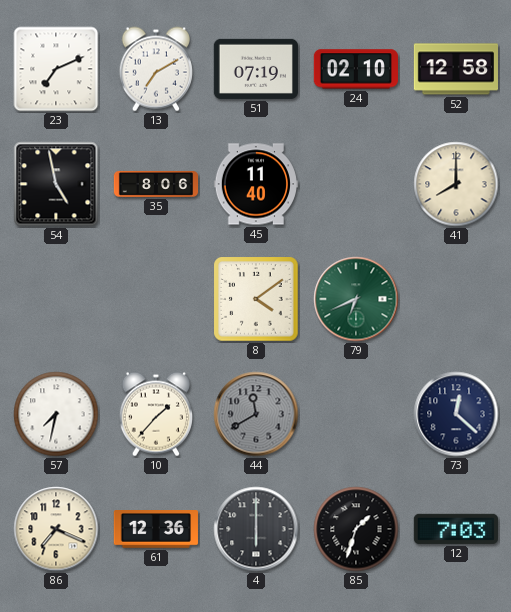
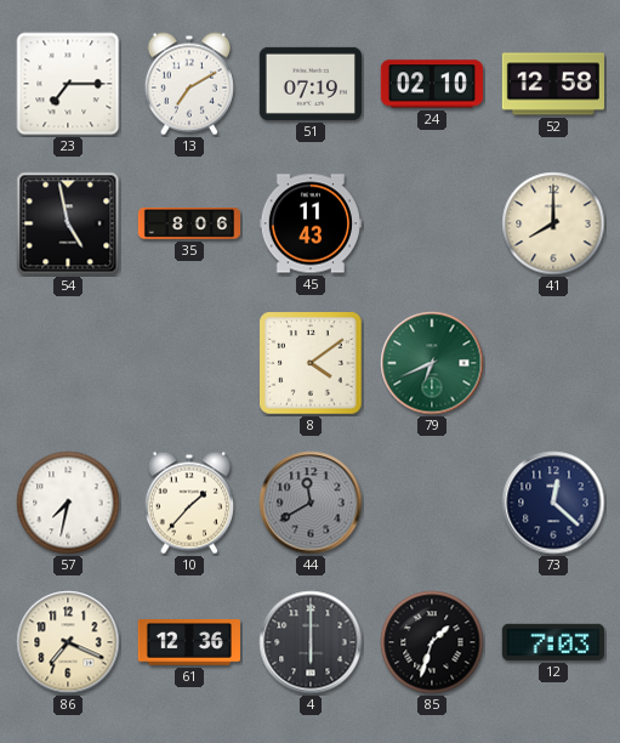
23: 7:11 -> 7:15 (68, 84)
45: 11:40 -> 11:43 (309, 223)
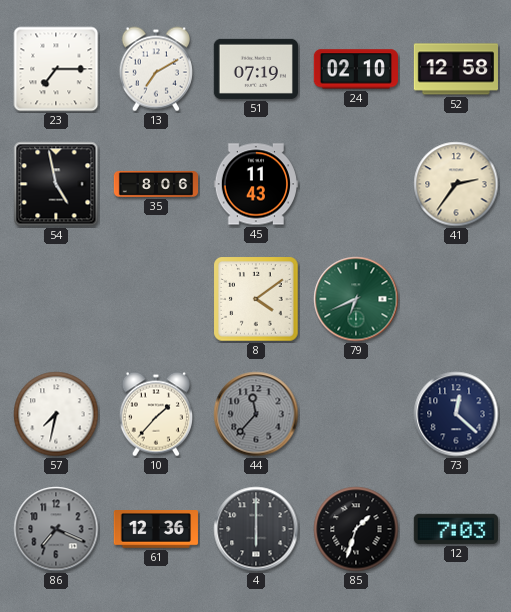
41: 8:00 -> 2:36 (456, 184)
44: 11:40 -> 11:37 (256, 414)
86 dial: cream -> grey (56, 529)
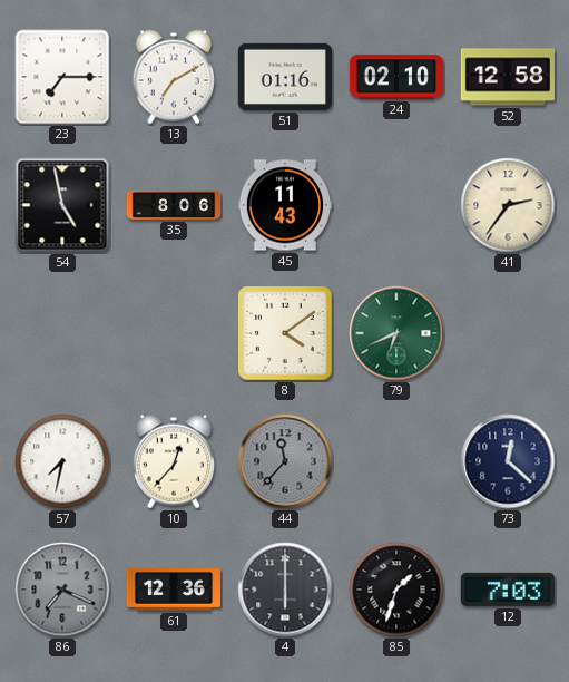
51: 07:19 -> 01:16 (285, 77)
10: 1:37 -> 12:37 (174, 461)
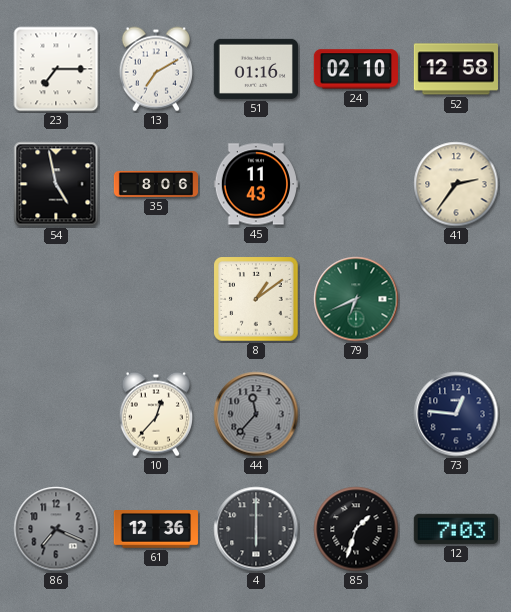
8: 4:09 -> 1:09 (256, 299)
57: 7:32 -> none (62, 461)
73: 12:22 -> 12:46 (456, 414)
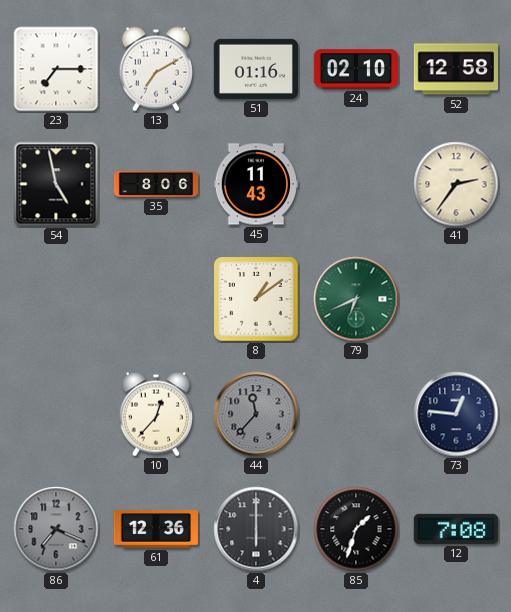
12: 7:03 -> 7:08 (456, 529)
